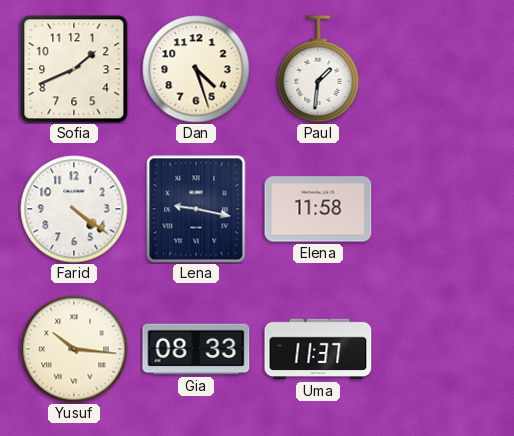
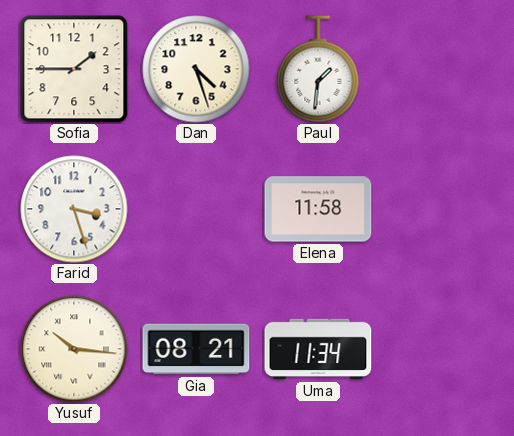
Sofia: 1:41 -> 1:45 (74, 69)
Farid: 4:21 -> 3:27 (74, 209)
Lena: 9:17 -> none (196, 209)
Gia: 08:33 -> 08:21 (196, 349)
Uma: 11:37 -> 11:34 (318, 349)
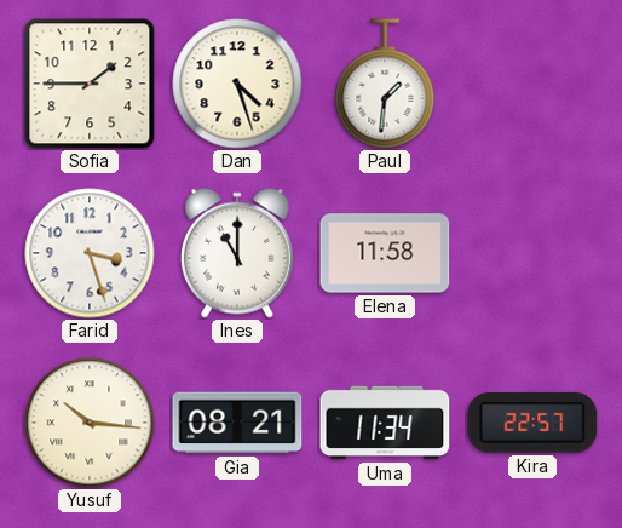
Ines: none -> 11:00 (237, 253)
Kira: none -> 22:57 (532, 423)
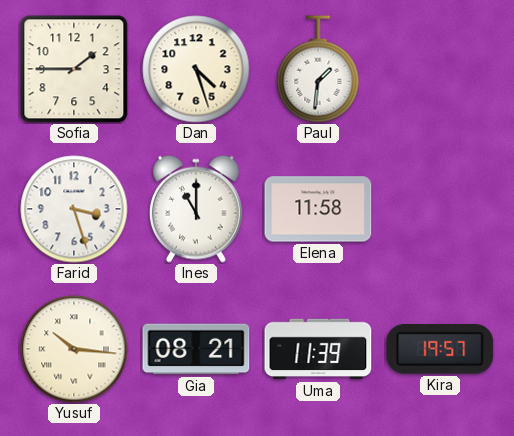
Uma: 11:34 -> 11:39 (318, 349)
Kira: 22:57 -> 19:57 (440, 349)
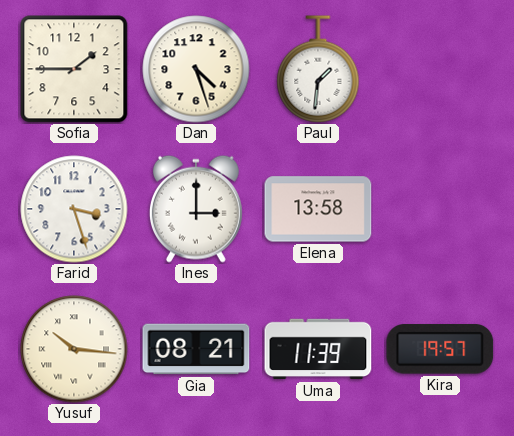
Ines: 11:00 -> 3:00 (196, 209)
Elena: 11:58 -> 13:58 (318, 209)
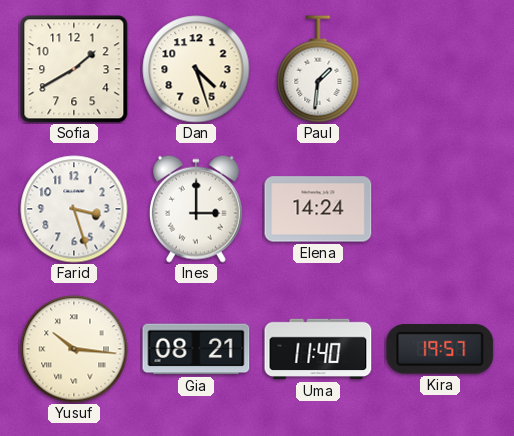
Sofia: 1:45 -> 1:40 (74, 69)
Elena: 13:58 -> 14:24 (318, 209)
Uma: 11:39 -> 11:40 (318, 349)
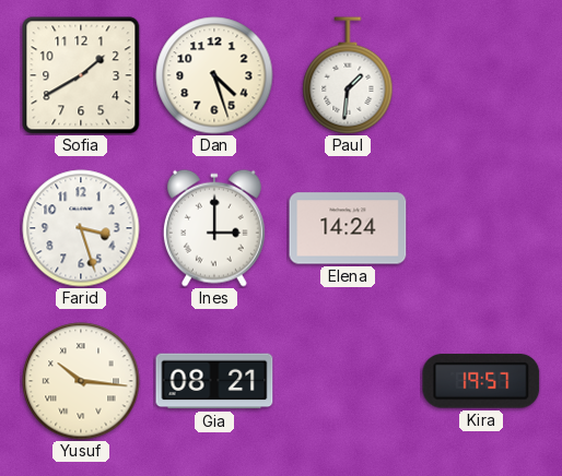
Uma: 11:40 -> none (318, 349)
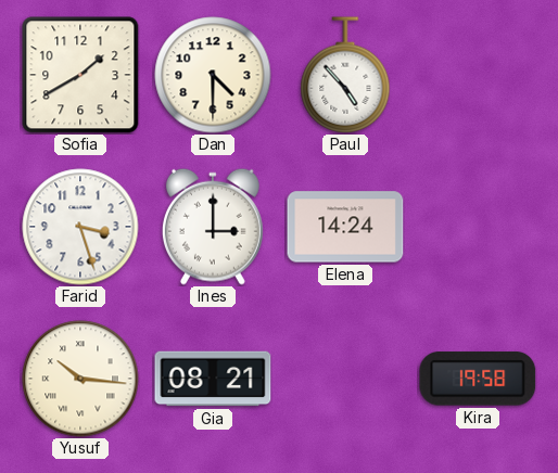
Dan: 4:27 -> 4:30 (213, 75)
Paul: 1:31 -> 4:53 (345, 75)
Kira: 19:57 -> 19:58 (478, 379)
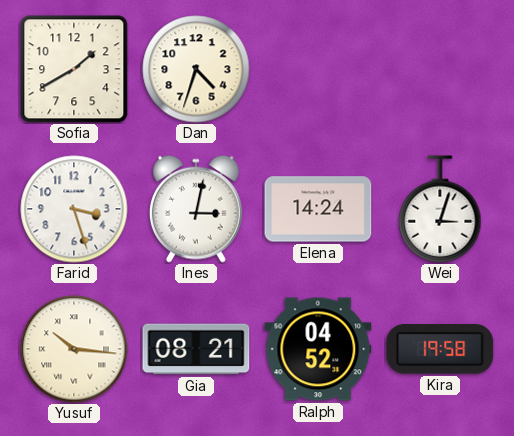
Dan: 4:30 -> 4:33 (196, 69)
Paul: 4:53 -> none (345, 75)
Ines: 3:00 -> 3:02 (196, 209)
Wei: none -> 3:03 (440, 209)
Ralph: none -> 04:52 (318, 349)
